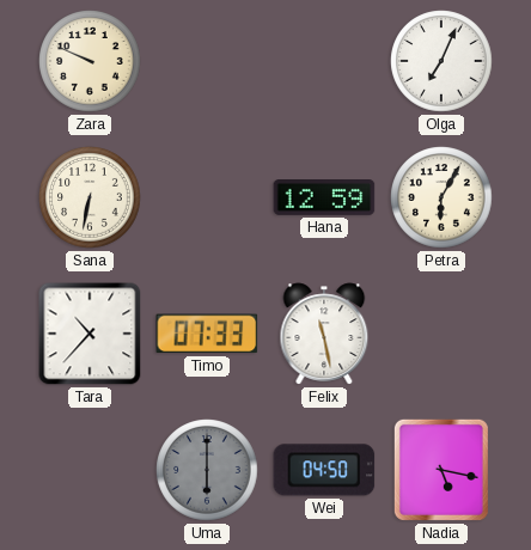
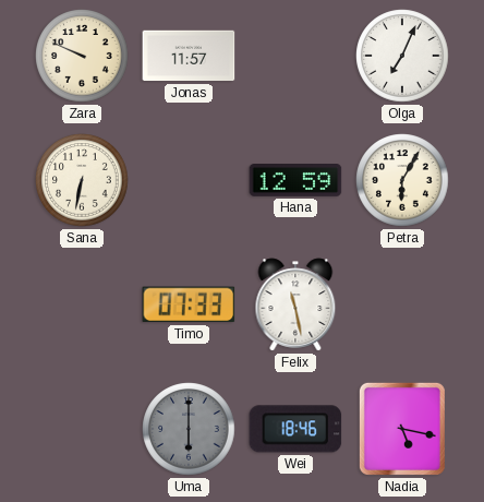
Jonas: none -> 11:57 (189, 56)
Tara: 10:37 -> none (90, 334)
Wei: 04:50 -> 18:46 (295, 429)
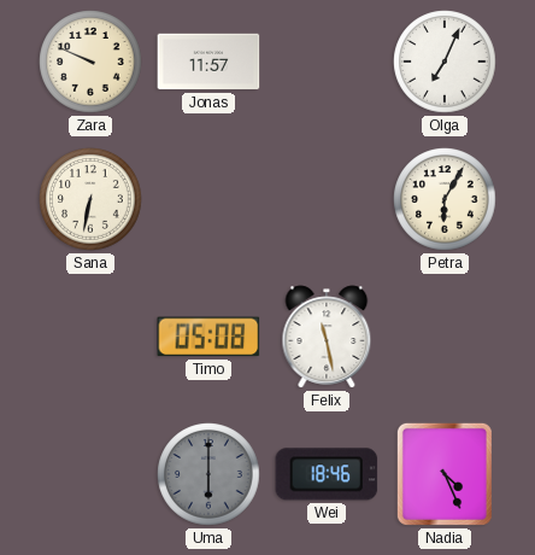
Hana: 12:59 -> none (295, 181)
Timo: 07:33 -> 05:08 (208, 337)
Nadia: 5:17 -> 4:26 (445, 474)
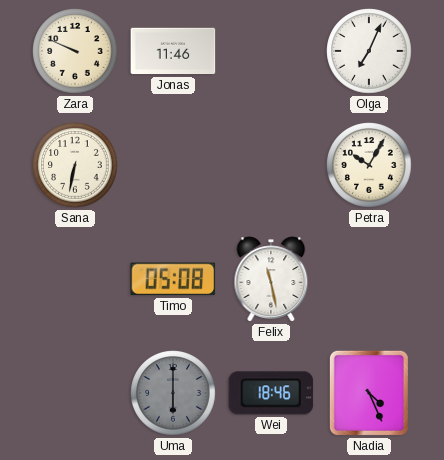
Jonas: 11:57 -> 11:46 (173, 51)
Petra: 6:05 -> 10:05 (369, 165)
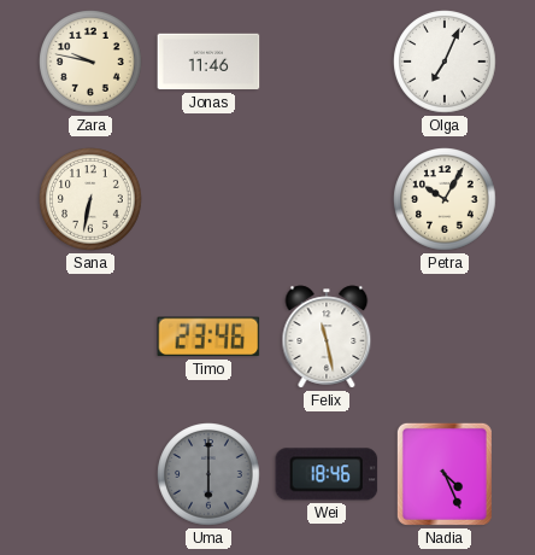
Zara: 9:49 -> 9:47 (90, 62)
Timo: 05:08 -> 23:46 (208, 337)
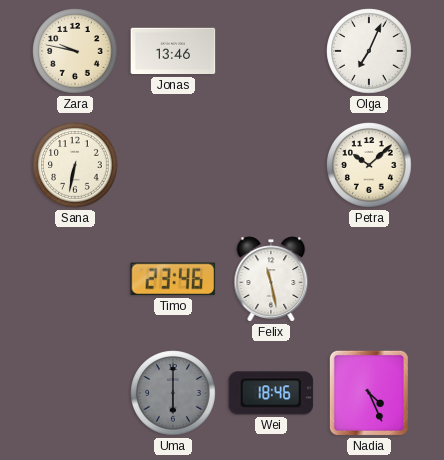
Jonas: 11:46 -> 13:46 (173, 51)
Petra: 10:05 -> 10:08 (369, 165)
